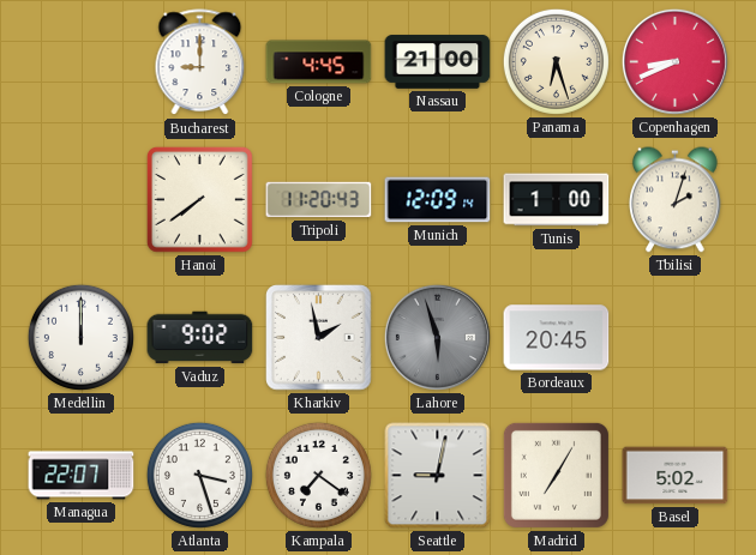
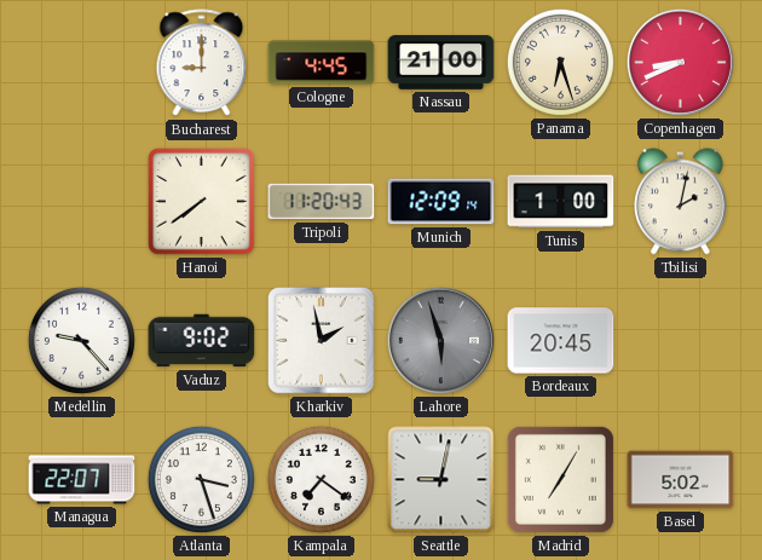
Tbilisi: 2:03 -> 2:02 (681, 202)
Medellin: 12:00 -> 9:23 (81, 340)
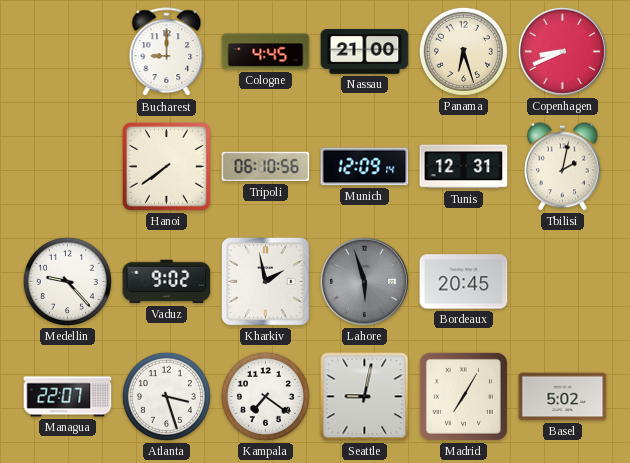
Tripoli: 11:20 -> 06:10 (266, 167)
Tunis: 1:00 -> 12:31 (464, 167)
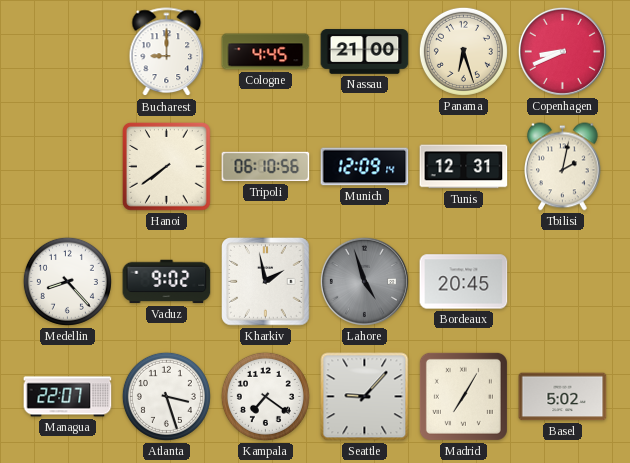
Medellin: 9:23 -> 8:23 (67, 281)
Lahore: 5:57 -> 4:57 (364, 281)
Seattle: 9:02 -> 9:07 (365, 397)
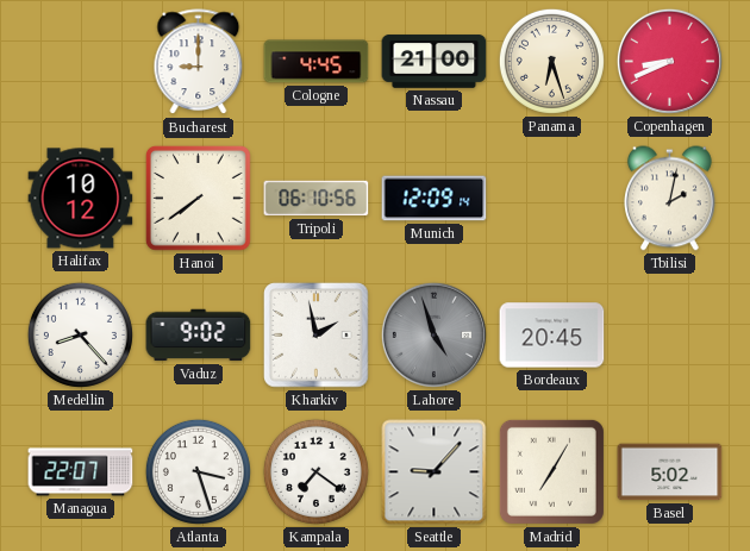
Halifax: none -> 10:12 (81, 199)
Tunis: 12:31 -> none (464, 167)
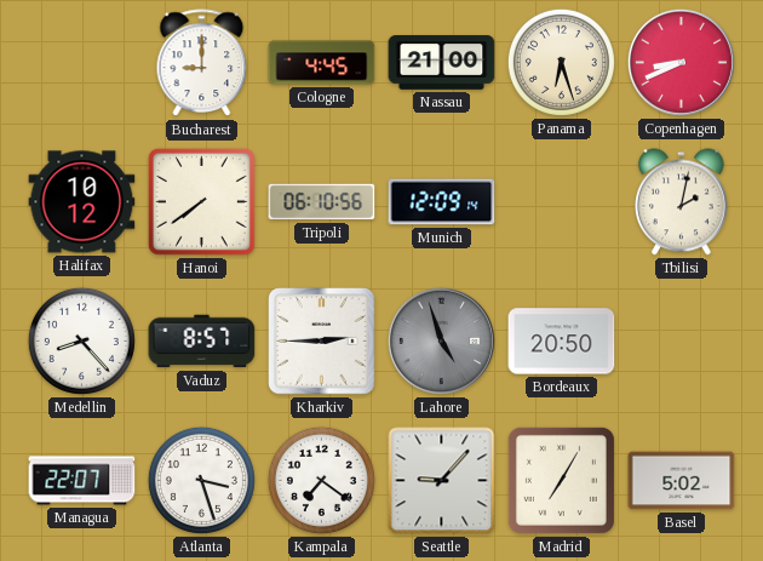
Vaduz: 9:02 -> 8:57 (202, 342)
Kharkiv: 1:58 -> 2:45 (322, 342)
Bordeaux: 20:45 -> 20:50 (562, 342)
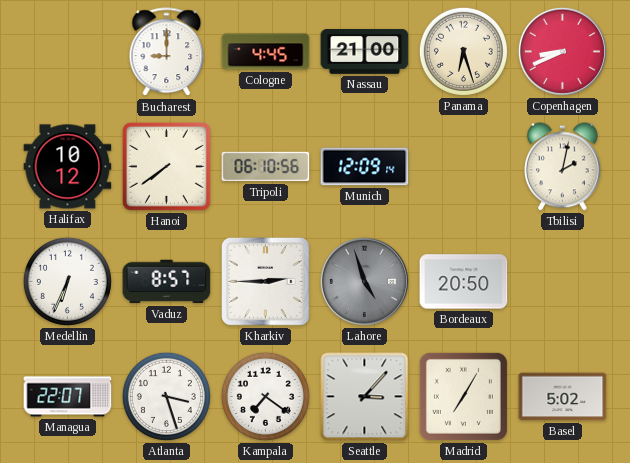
Medellin: 8:23 -> 6:34 (67, 281)
Seattle: 9:07 -> 3:07 (365, 397)
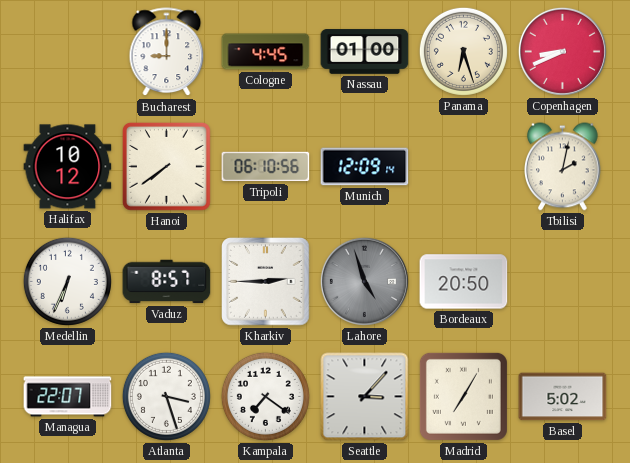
Nassau: 21:00 -> 01:00 (365, 52)
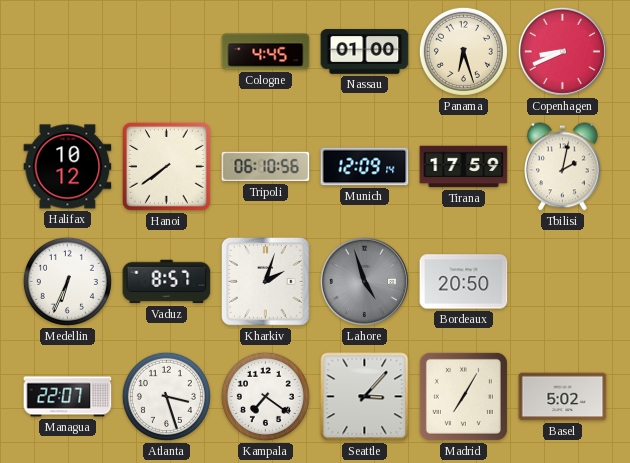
Bucharest: 9:00 -> none (167, 52)
Tirana: none -> 17:59 (464, 167)
Kharkiv: 2:45 -> 2:03 (266, 282)
